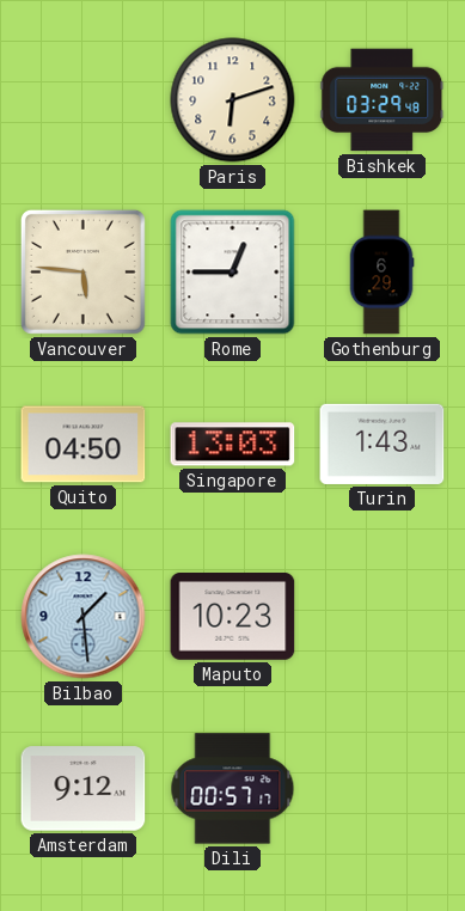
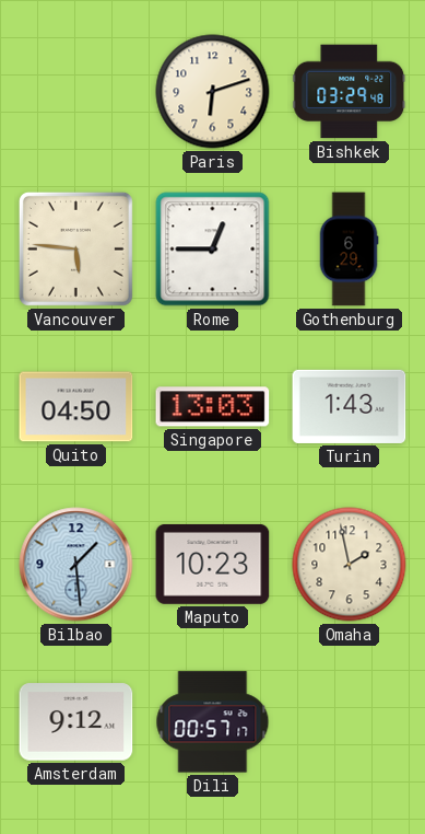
Omaha: none -> 1:58 (350, 565)
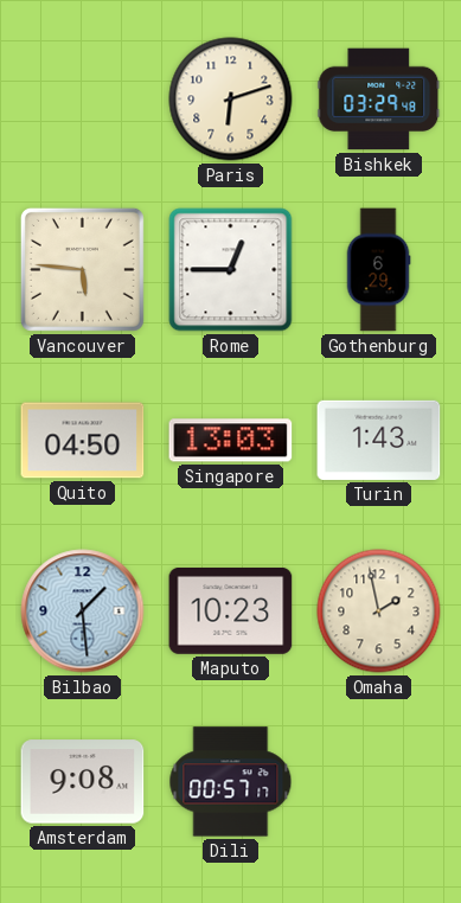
Amsterdam: 9:12 -> 9:08 (83, 782)
